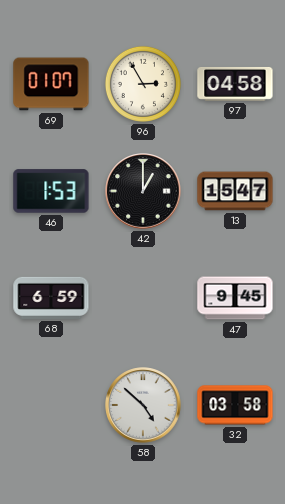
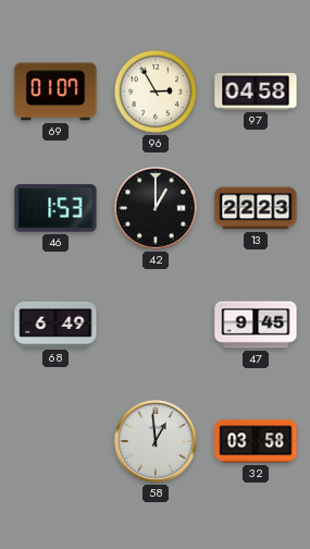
13: 15:47 -> 22:23 (256, 208)
68: 6:59 -> 6:49 (55, 325)
58: 4:52 -> 12:59 (156, 441)
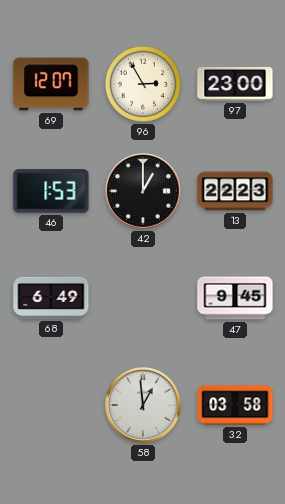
69: 01:07 -> 12:07 (51, 84)
97: 04:58 -> 23:00 (235, 84)
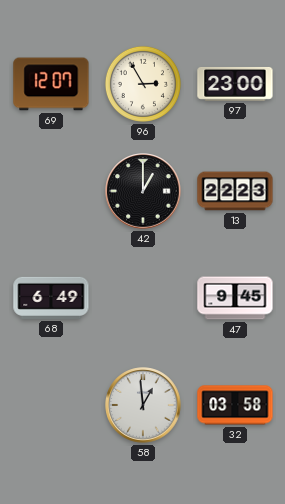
46: 1:53 -> none (51, 191)
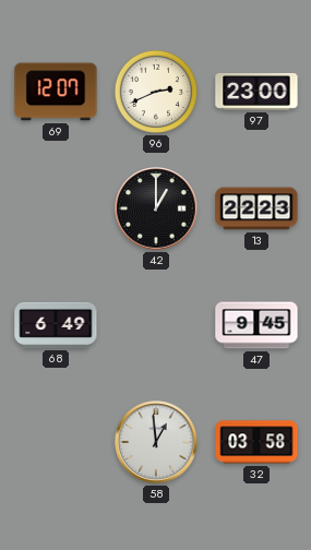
96: 2:55 -> 2:41 (156, 92)
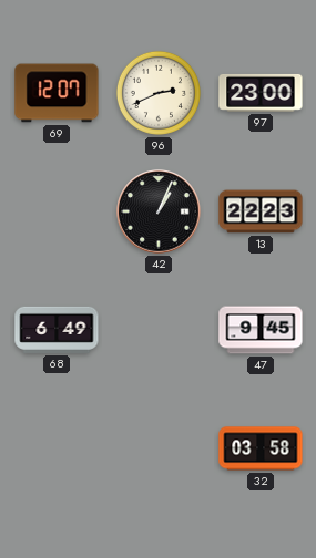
42: 1:00 -> 1:04 (159, 211)
58: 12:59 -> none (156, 442)
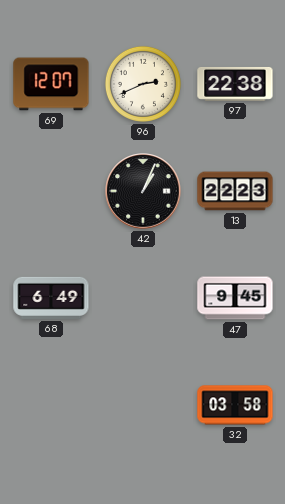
97: 23:00 -> 22:38 (235, 84)
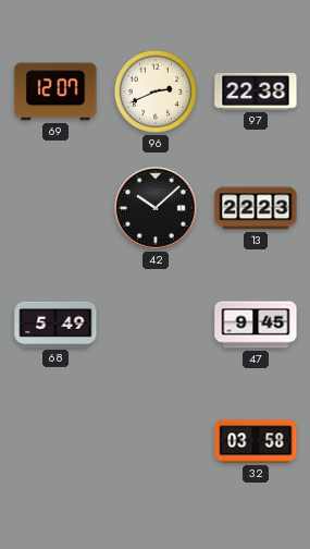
42: 1:04 -> 10:08 (156, 208)
68: 6:49 -> 5:49 (55, 325)
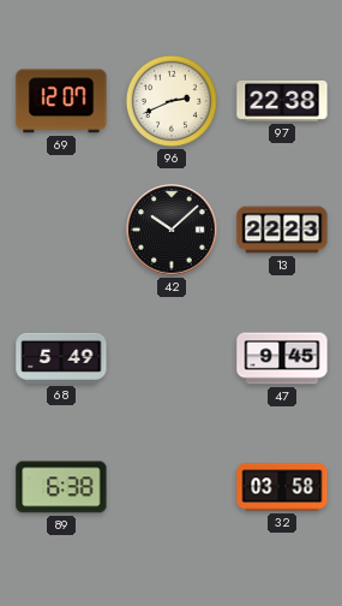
89: none -> 6:38 (61, 487)
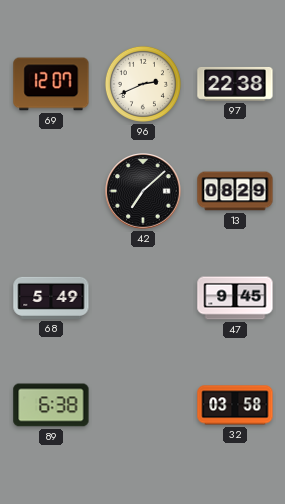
42: 10:08 -> 7:08 (143, 191)
13: 22:23 -> 08:29 (235, 191)
